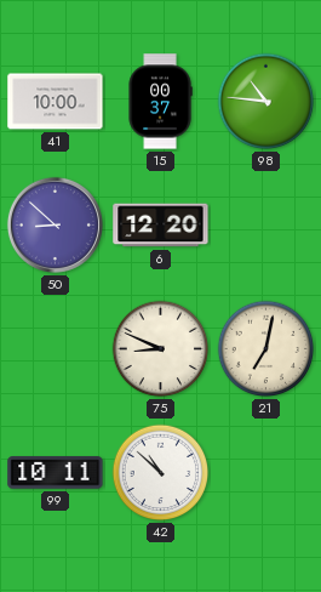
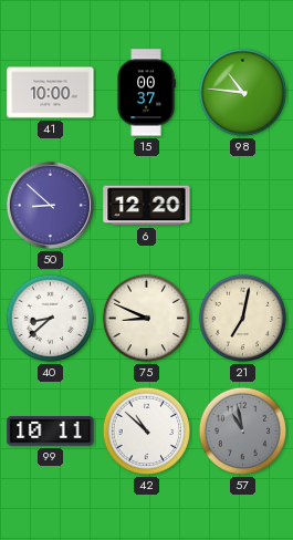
40: none -> 8:38 (51, 319)
57: none -> 10:58 (243, 432)
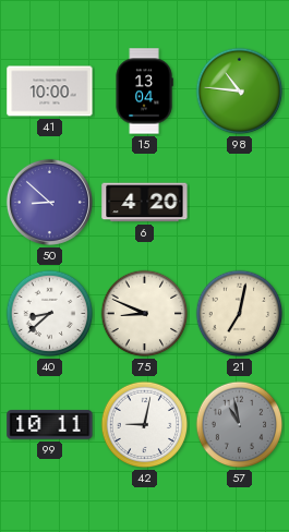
15: 00:37 -> 13:04 (144, 92)
6: 12:20 -> 4:20 (145, 203)
42: 10:52 -> 9:02 (145, 425)
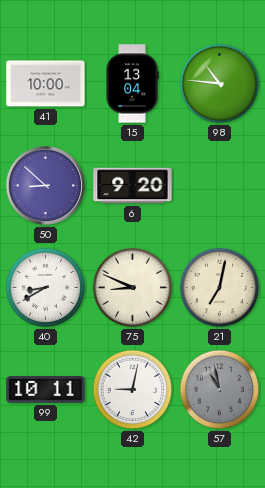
6: 4:20 -> 9:20 (133, 186)
40: 8:38 -> 8:40 (46, 288)
